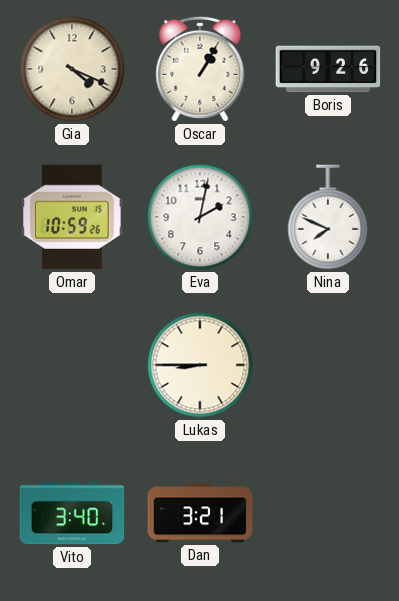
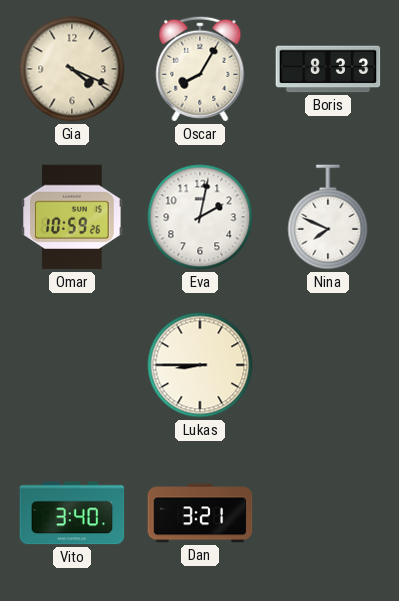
Oscar: 1:05 -> 8:05 (200, 69)
Boris: 9:26 -> 8:33 (328, 69)
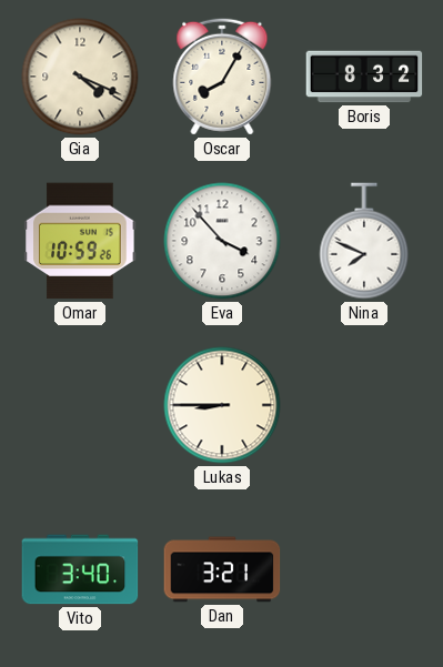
Boris: 8:33 -> 8:32 (364, 77)
Eva: 2:02 -> 3:53 (222, 241)
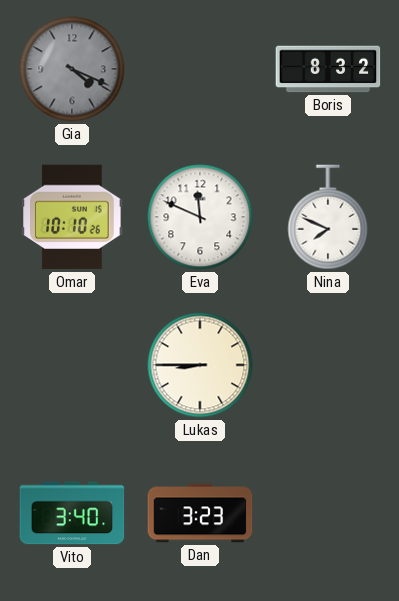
Gia dial: cream -> grey (72, 69)
Oscar: 8:05 -> none (222, 77)
Omar: 10:59 -> 10:10 (72, 217)
Eva: 3:53 -> 11:49 (200, 217)
Dan: 3:21 -> 3:23 (200, 513)
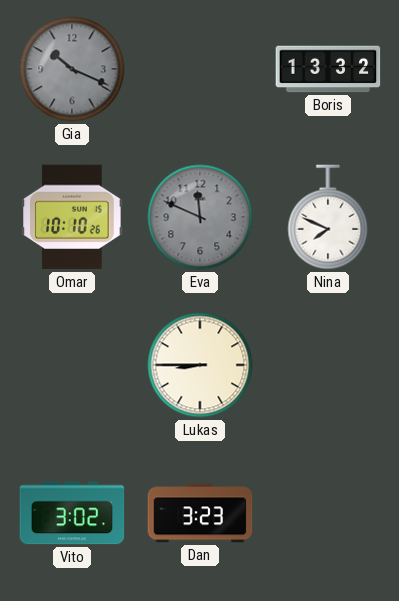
Gia: 4:19 -> 10:19 (72, 69)
Boris: 8:32 -> 13:32 (328, 69)
Eva dial: white -> grey (200, 217)
Vito: 3:40 -> 3:02 (72, 513)
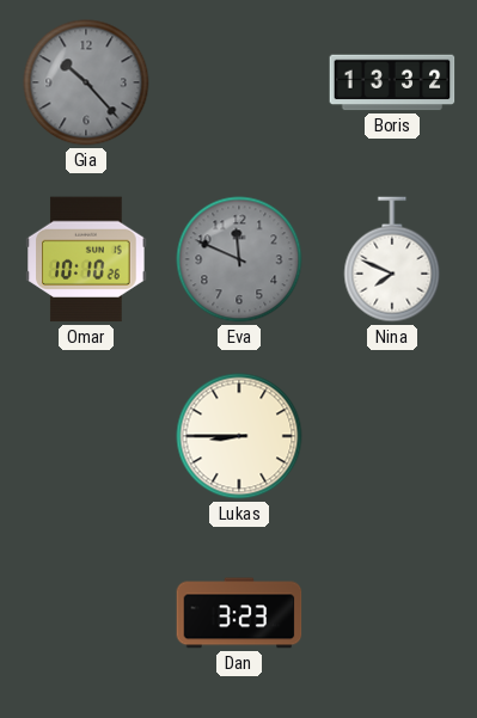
Gia: 10:19 -> 10:23 (86, 82)
Vito: 3:02 -> none (72, 513)
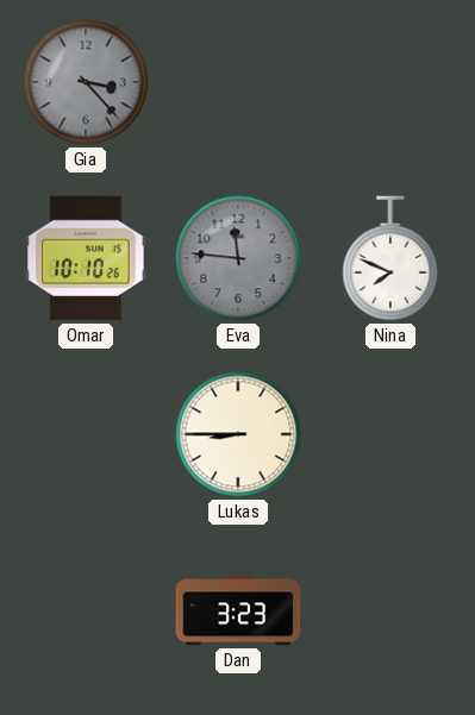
Gia: 10:23 -> 3:23 (86, 82)
Boris: 13:32 -> none (392, 82)
Eva: 11:49 -> 11:46 (238, 258)
